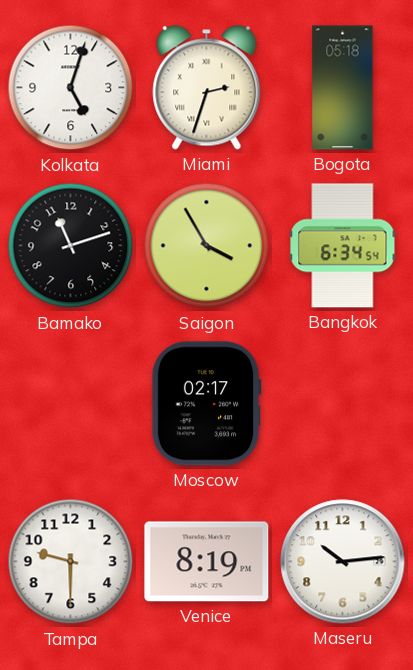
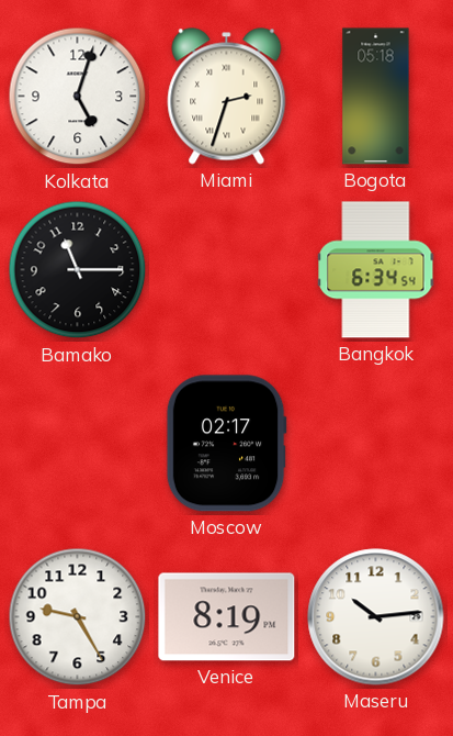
Bamako: 11:12 -> 11:15 (78, 270)
Saigon: 3:55 -> none (207, 246)
Tampa: 9:30 -> 9:25 (78, 617)
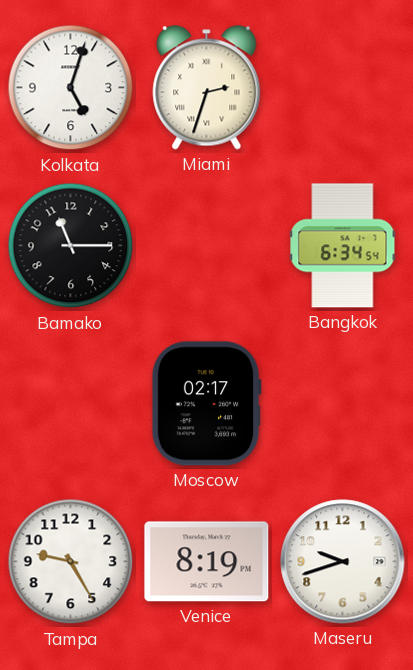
Bogota: 05:18 -> none (376, 97)
Maseru: 10:14 -> 9:42 (343, 562)
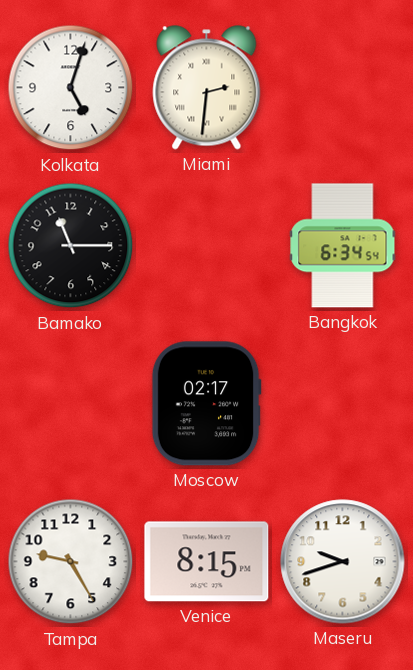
Miami: 2:33 -> 2:31 (207, 88)
Venice: 8:19 -> 8:15 (207, 562)
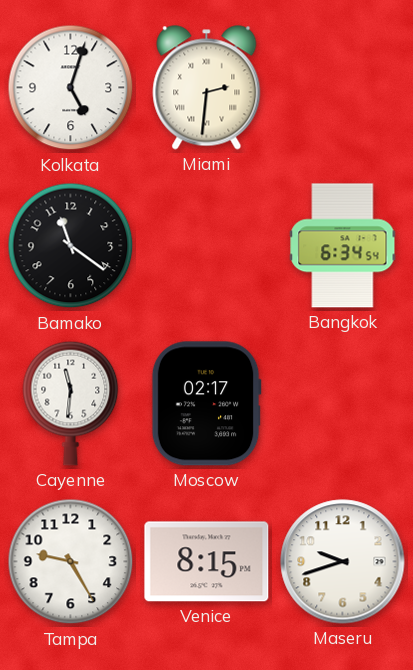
Bamako: 11:15 -> 11:21 (71, 246)
Cayenne: none -> 11:31 (71, 403)
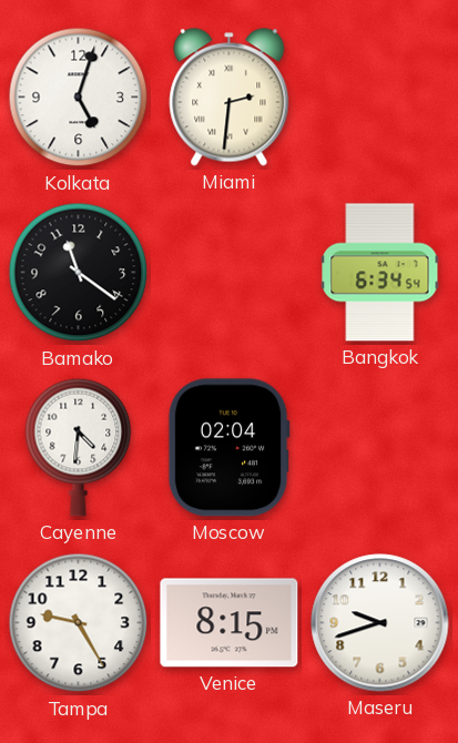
Cayenne: 11:31 -> 4:31 (79, 447)
Moscow: 02:17 -> 02:04 (228, 448)
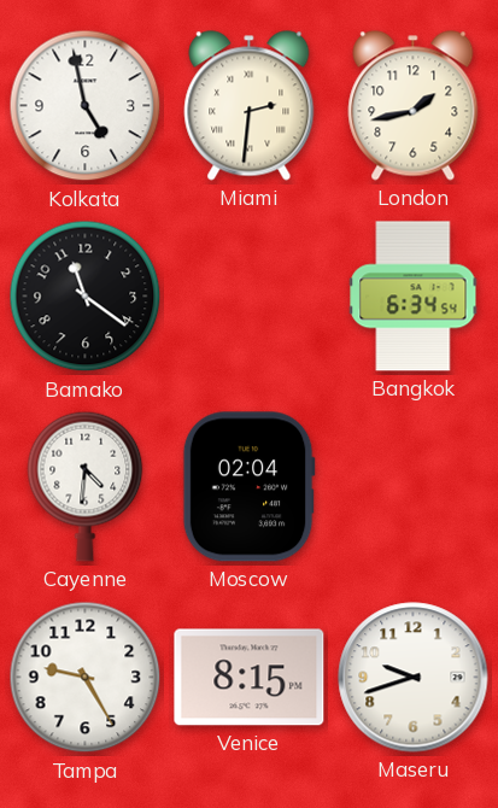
Kolkata: 5:03 -> 4:58 (86, 106)
London: none -> 1:43 (414, 106)
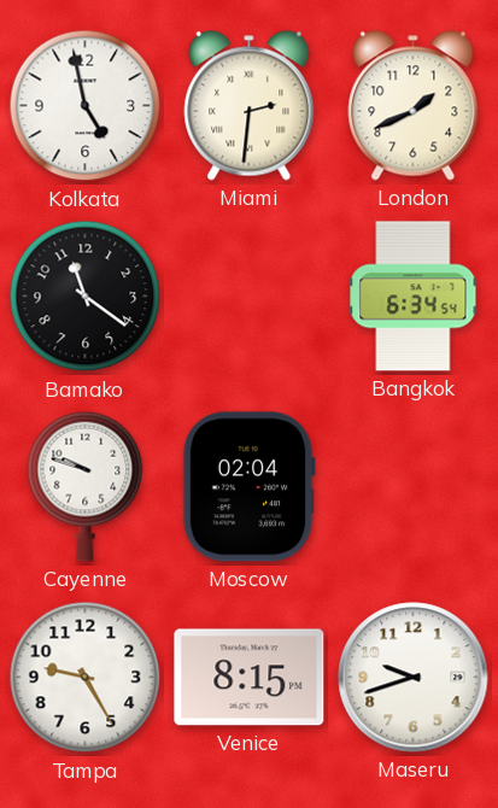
London: 1:43 -> 1:41 (414, 106)
Cayenne: 4:31 -> 9:48 (86, 486)
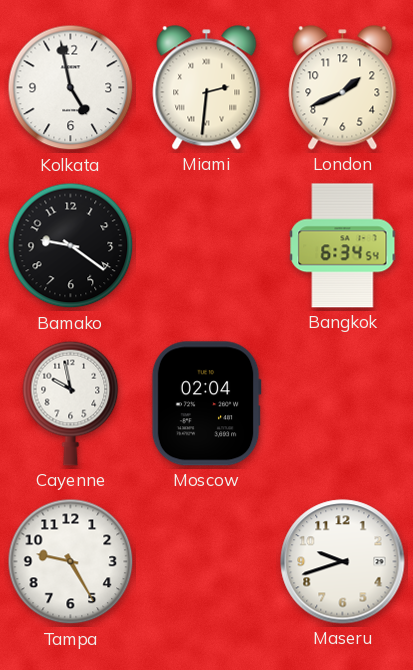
Bamako: 11:21 -> 9:21 (71, 246)
Cayenne: 9:48 -> 9:58 (71, 403)
Venice: 8:15 -> none (250, 678)
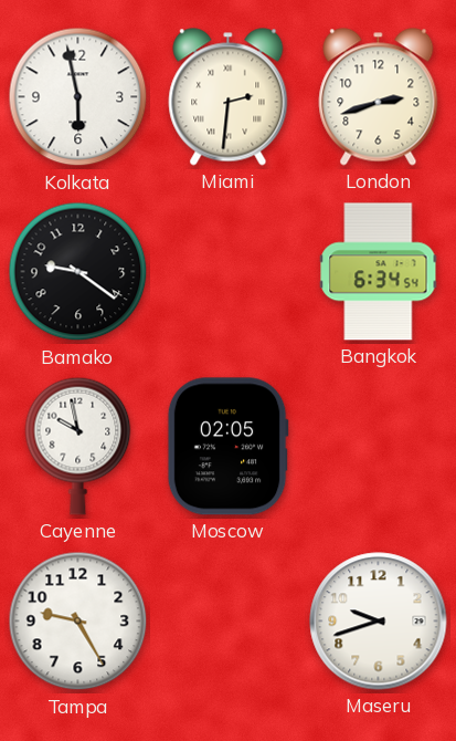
Kolkata: 4:58 -> 5:58 (78, 97)
London: 1:41 -> 2:42 (379, 97)
Moscow: 02:04 -> 02:05 (227, 447)
